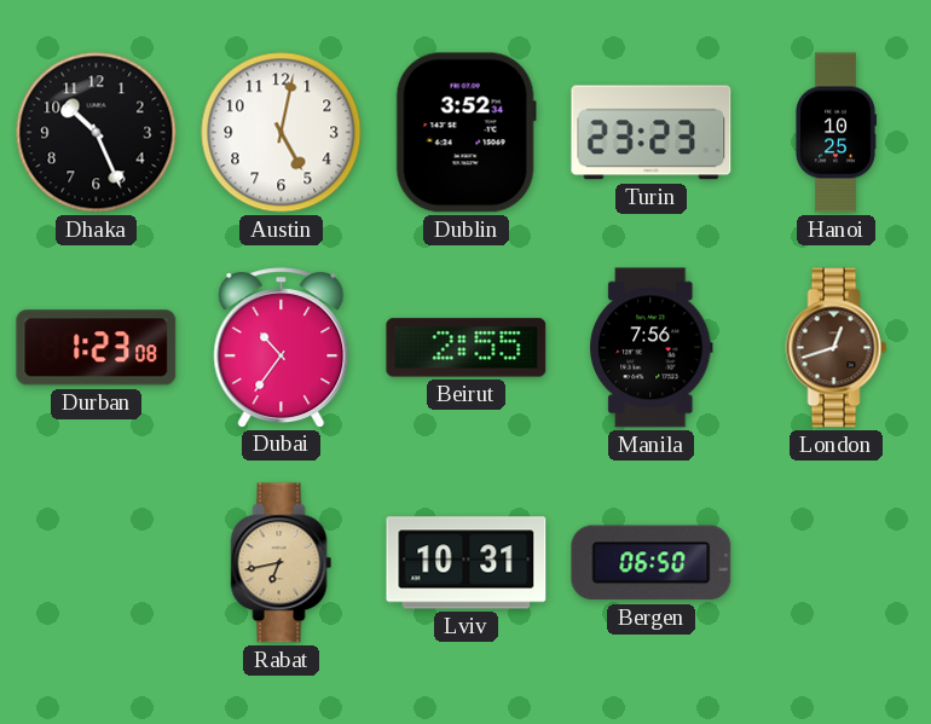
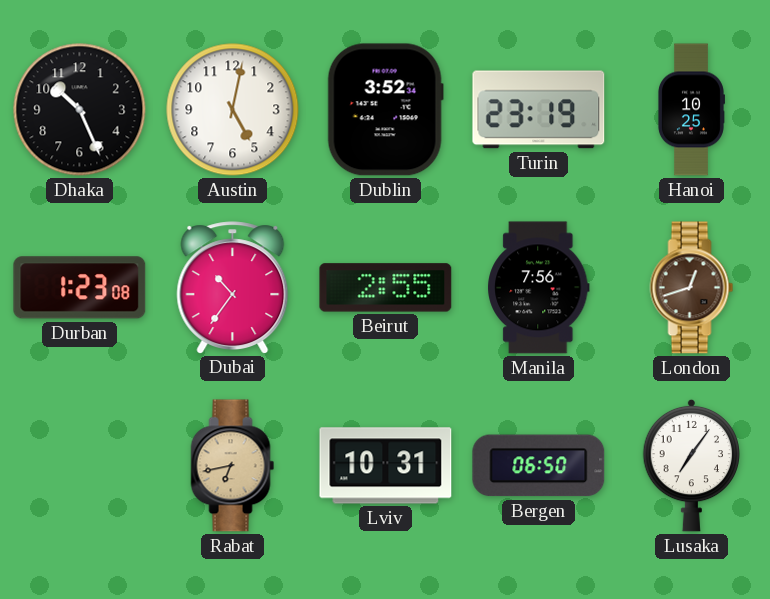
Turin: 23:23 -> 23:19 (539, 110)
Lusaka: none -> 7:06 (691, 465)
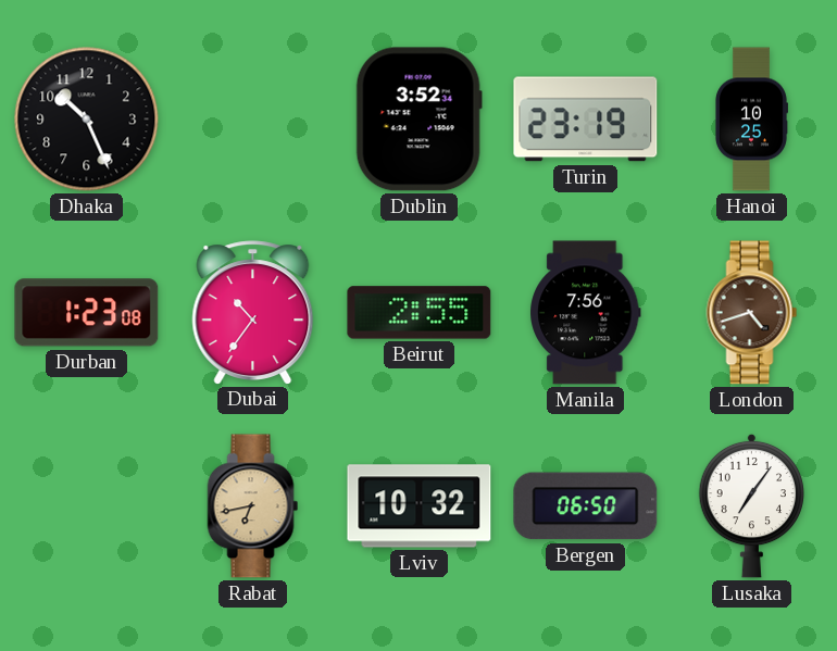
Austin: 5:02 -> none (233, 110)
London: 12:42 -> 4:42 (752, 313)
Lviv: 10:31 -> 10:32 (420, 506)
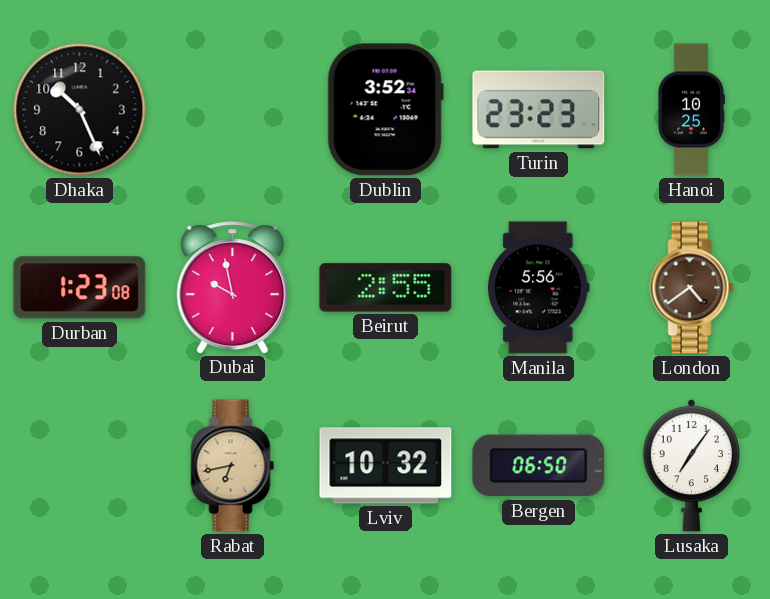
Turin: 23:19 -> 23:23 (539, 110)
Dubai: 10:36 -> 9:58 (233, 287)
Manila: 7:56 -> 5:56 (539, 288)
London: 4:42 -> 4:39 (692, 288)
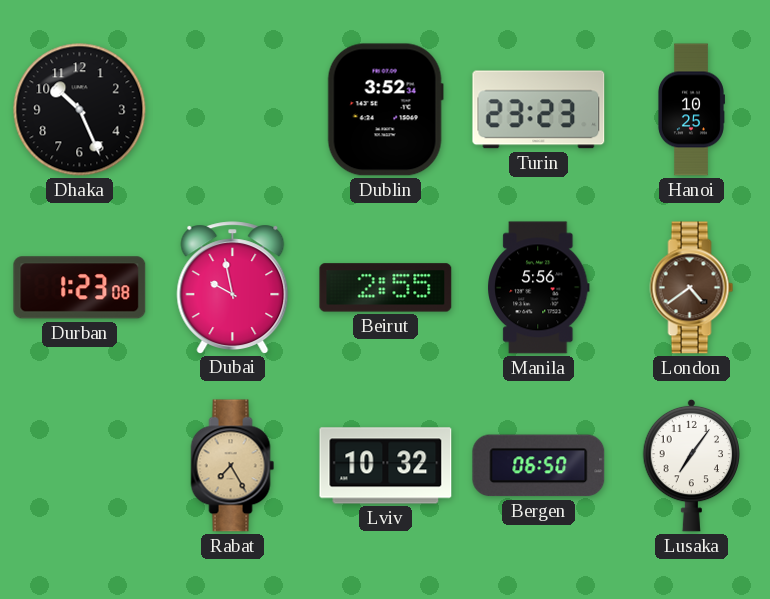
Rabat: 6:43 -> 7:25 (233, 466)
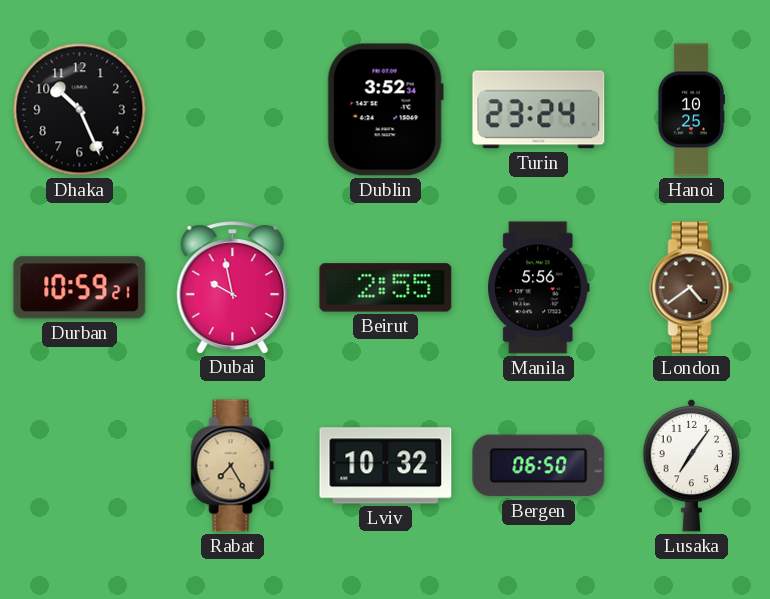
Turin: 23:23 -> 23:24 (539, 110)
Durban: 1:23 -> 10:59 (80, 288)
